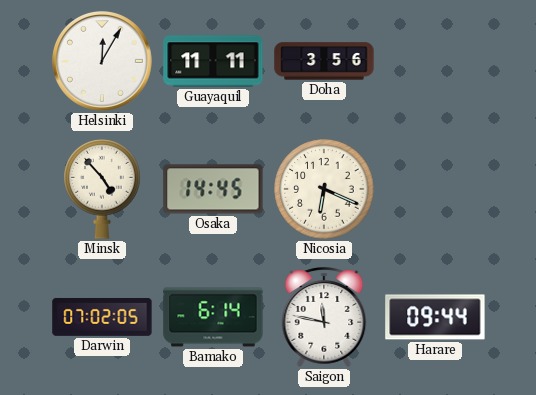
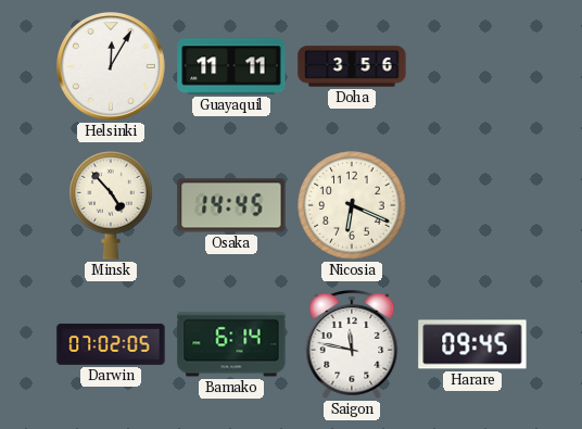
Harare: 09:44 -> 09:45 (472, 344)
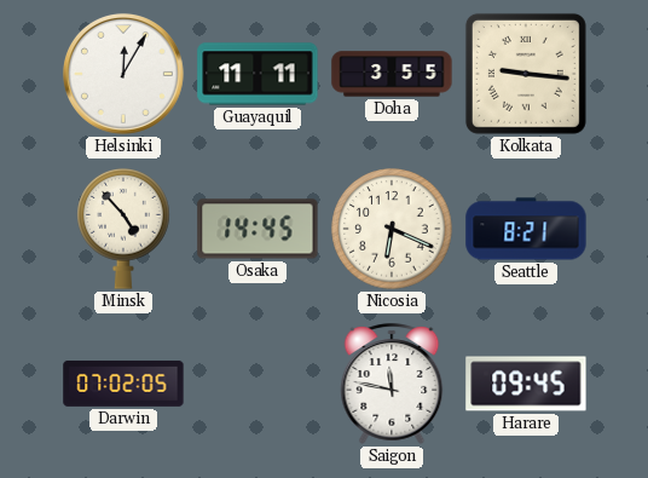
Doha: 3:56 -> 3:55 (392, 74)
Kolkata: none -> 9:16 (526, 74)
Seattle: none -> 8:21 (526, 229)
Bamako: 6:14 -> none (231, 344)
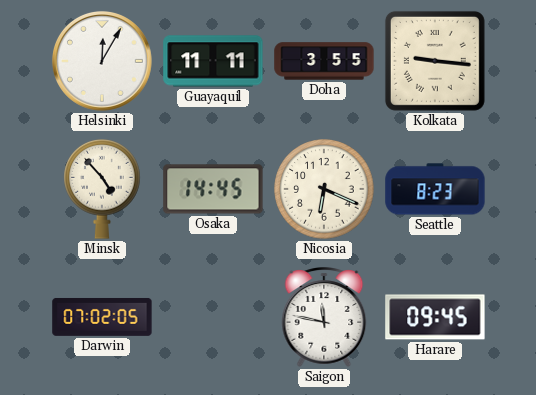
Seattle: 8:21 -> 8:23 (435, 189)
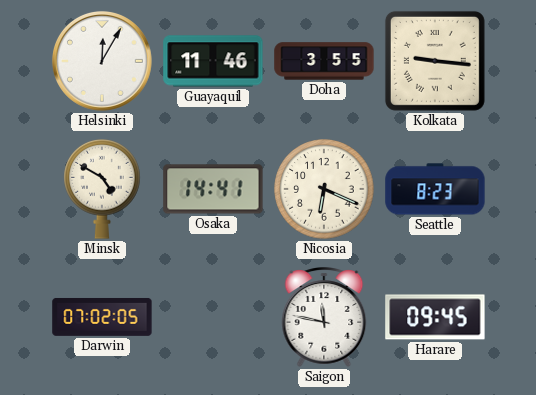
Guayaquil: 11:11 -> 11:46 (213, 61)
Minsk: 4:53 -> 4:50 (102, 189)
Osaka: 14:45 -> 14:41 (213, 189)
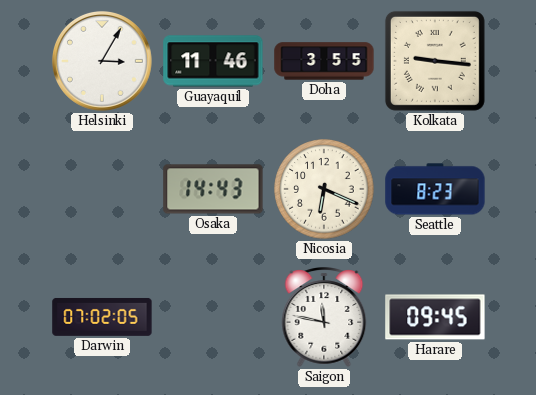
Helsinki: 12:05 -> 3:05 (102, 61)
Minsk: 4:50 -> none (102, 189)
Osaka: 14:41 -> 14:43 (213, 189)
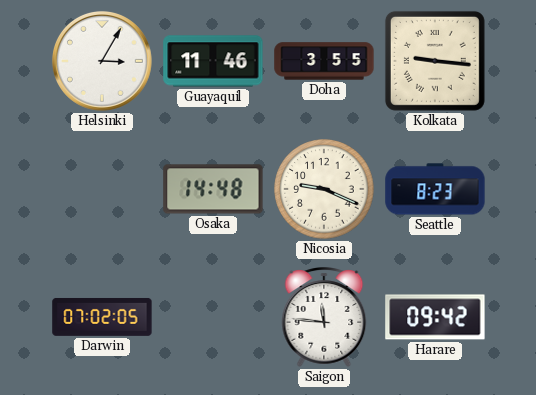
Osaka: 14:43 -> 14:48 (213, 189)
Nicosia: 6:19 -> 9:19 (324, 189)
Saigon: 11:47 -> 11:46 (324, 317)
Harare: 09:45 -> 09:42 (435, 317)
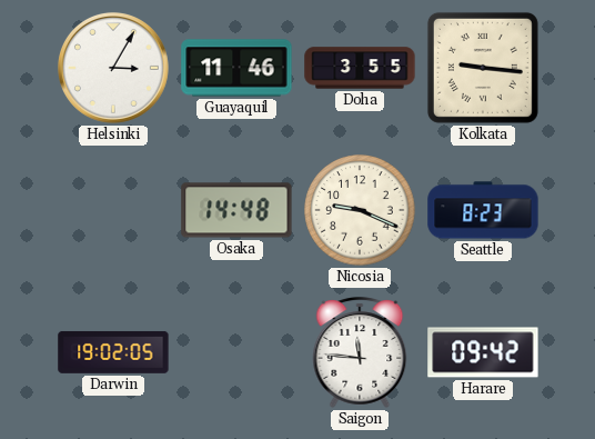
Darwin: 07:02 -> 19:02 (113, 352)
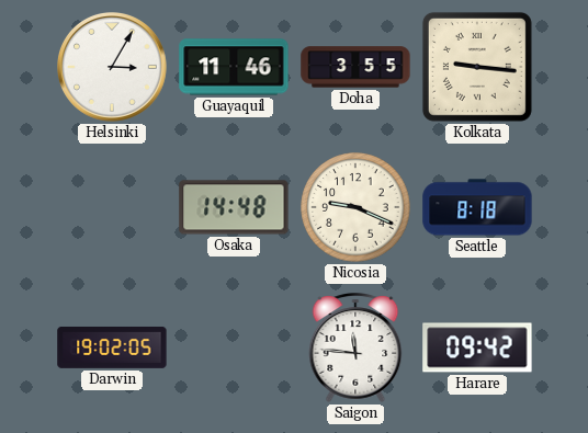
Seattle: 8:23 -> 8:18 (477, 207)
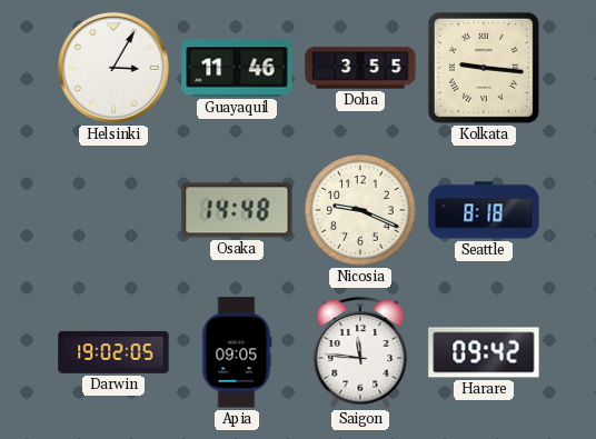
Apia: none -> 09:05 (237, 352)
